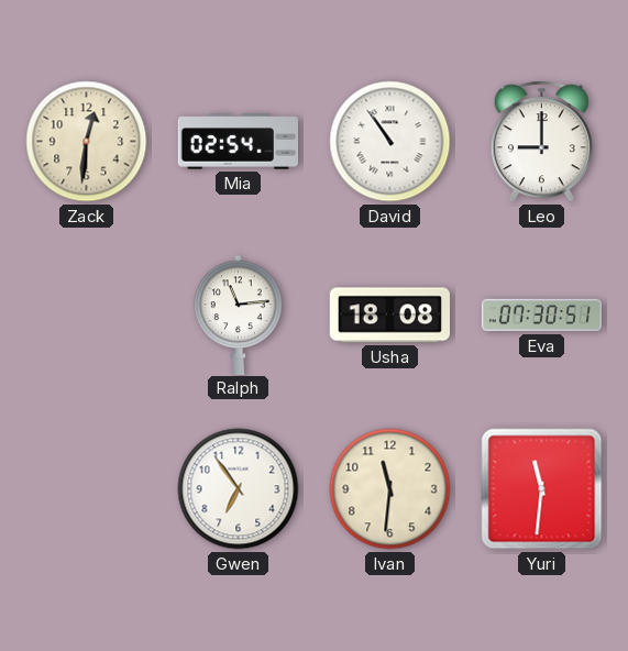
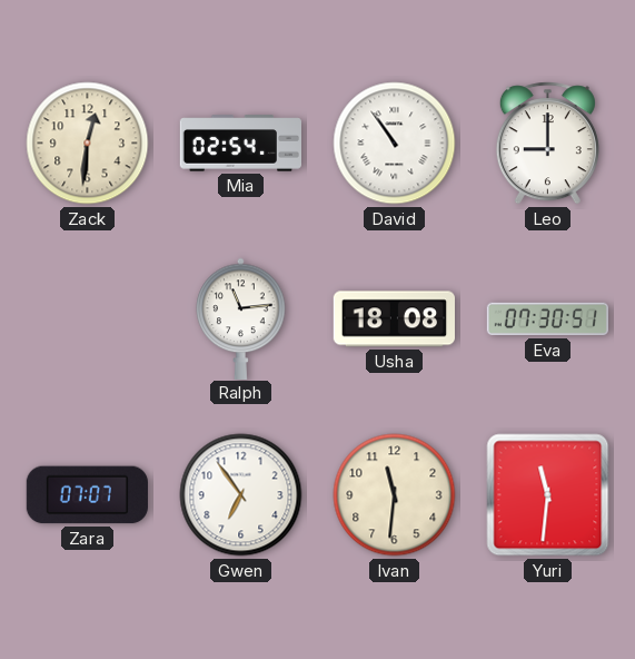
Zara: none -> 07:07 (87, 495)
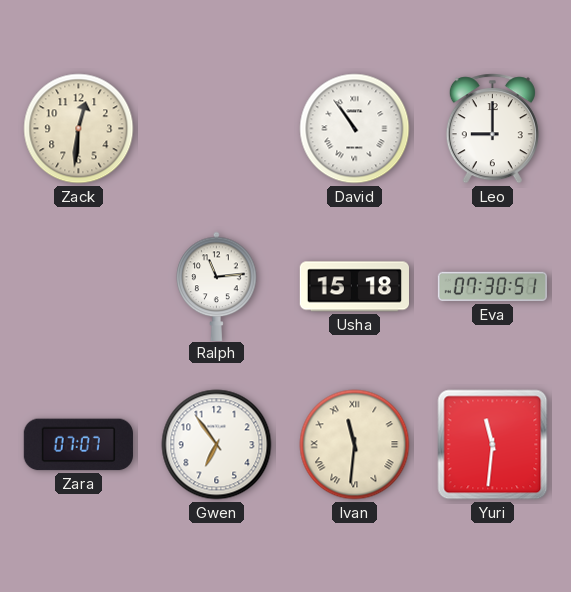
Mia: 02:54 -> none (240, 144)
Usha: 18:08 -> 15:18 (354, 287)
Ivan numerals: Arabic -> Roman (355, 445)
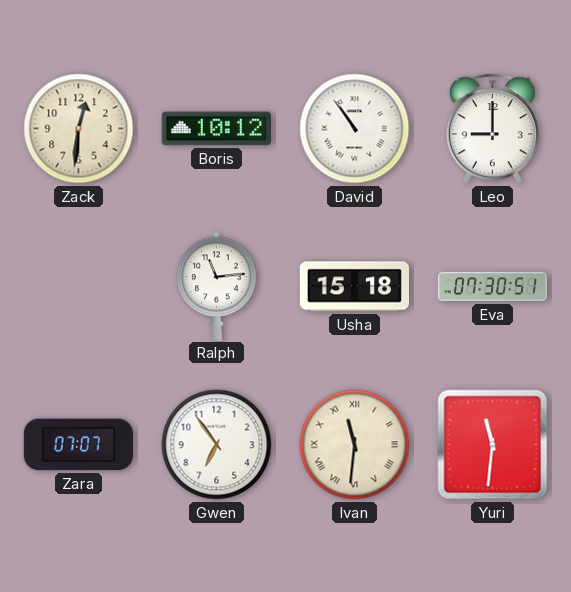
Boris: none -> 10:12 (216, 129)
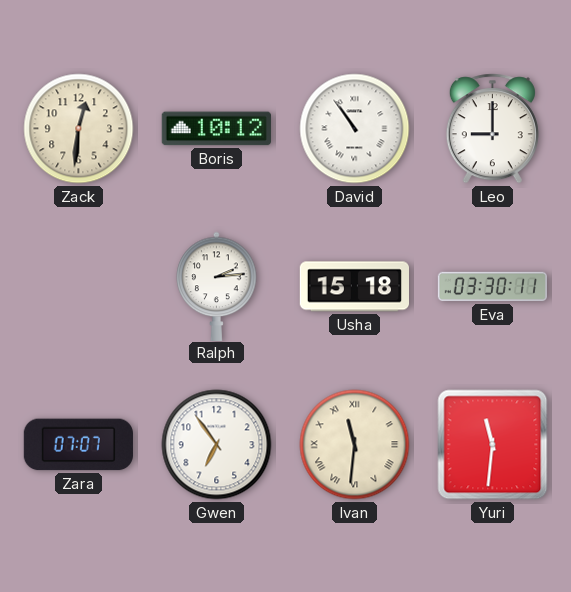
Ralph: 11:14 -> 2:14 (217, 286)
Eva: 07:30 -> 03:30 (492, 287)
